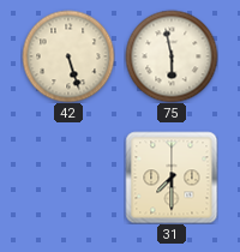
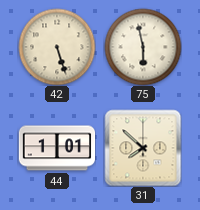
44: none -> 1:01 (57, 148)
31: 7:30 -> 7:52 (143, 148)
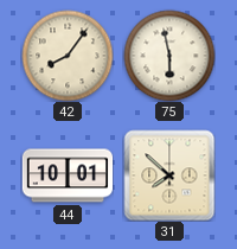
42: 5:27 -> 8:06 (68, 56)
44: 1:01 -> 10:01 (68, 175)
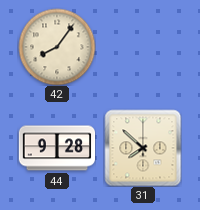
75: 5:58 -> none (169, 56)
44: 10:01 -> 9:28 (57, 148)
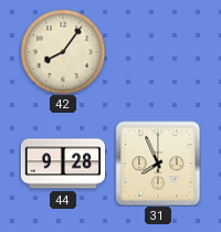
31: 7:52 -> 7:56 (158, 164)
